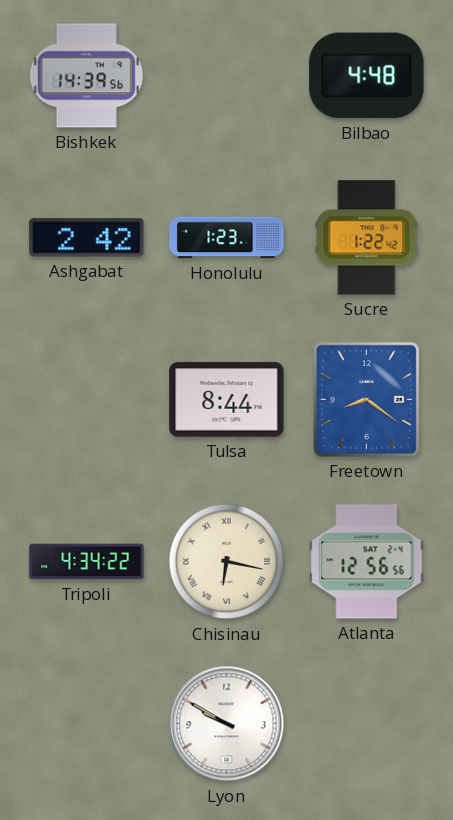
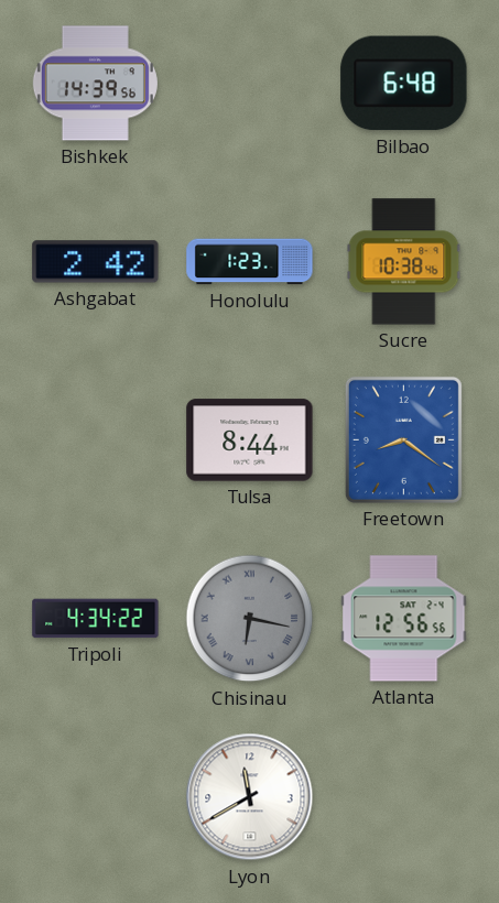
Bilbao: 4:48 -> 6:48 (404, 84)
Sucre: 1:22 -> 10:38 (404, 262)
Chisinau dial: cream -> grey (250, 619)
Lyon: 9:50 -> 11:40 (250, 797)
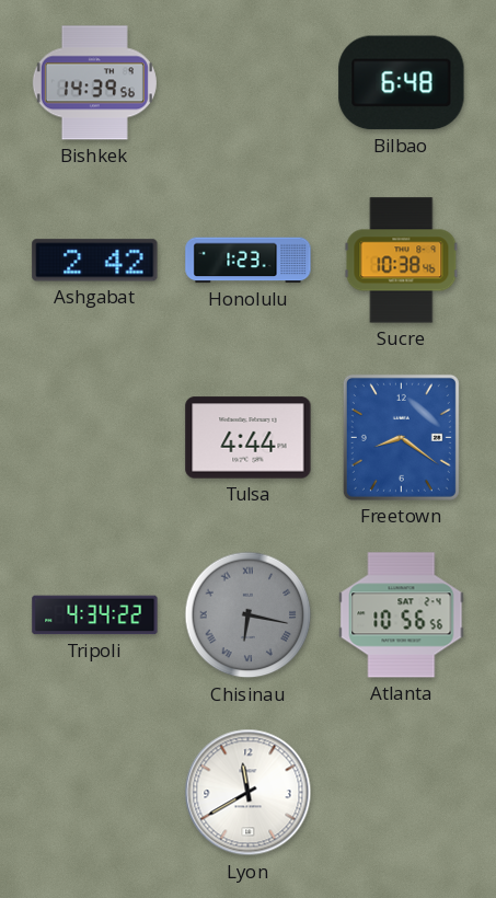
Tulsa: 8:44 -> 4:44 (249, 438)
Atlanta: 12:56 -> 10:56 (402, 615)
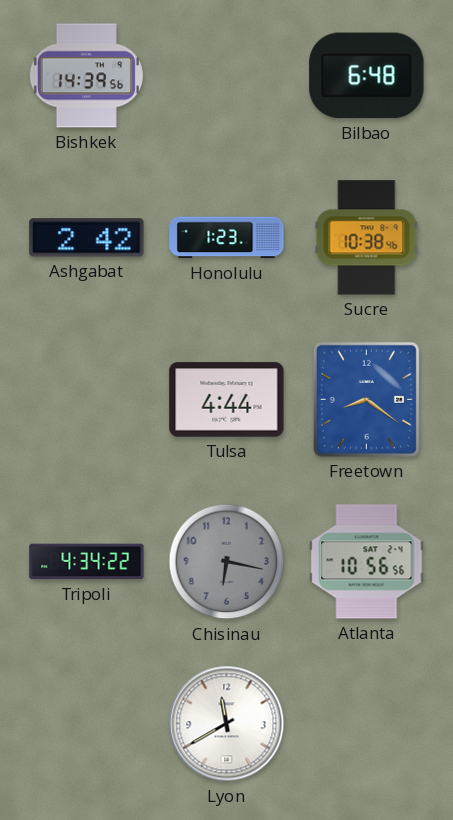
Chisinau numerals: Roman -> Arabic (227, 562)
